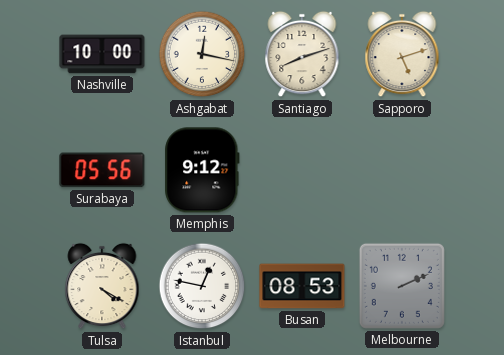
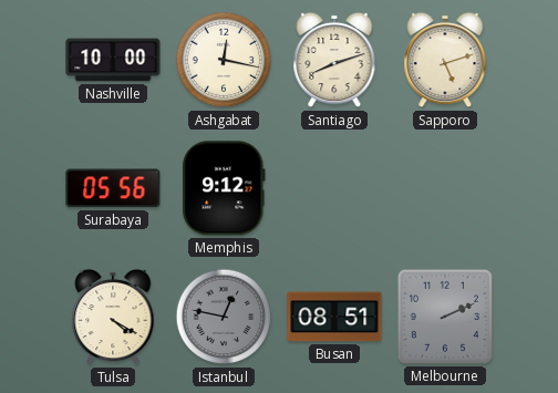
Istanbul dial: white -> grey (224, 317)
Busan: 08:53 -> 08:51 (334, 317)
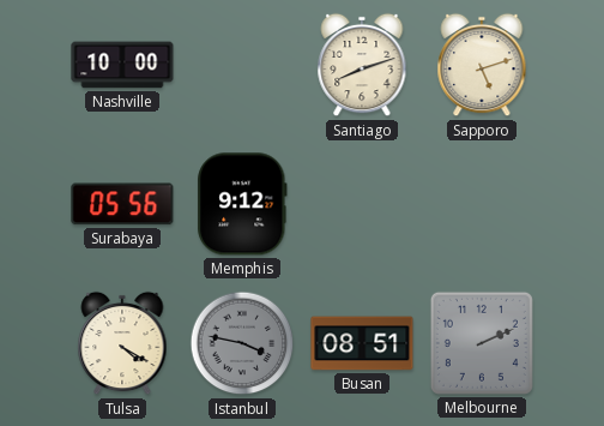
Ashgabat: 12:17 -> none (224, 60)
Istanbul: 12:47 -> 3:47 (242, 343)
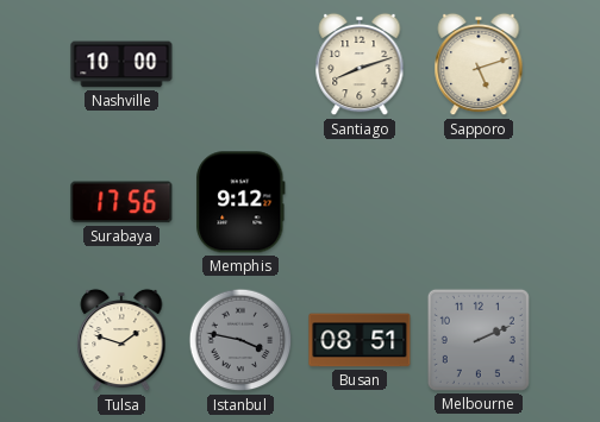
Surabaya: 05:56 -> 17:56 (121, 202)
Tulsa: 4:20 -> 1:48 (121, 340)
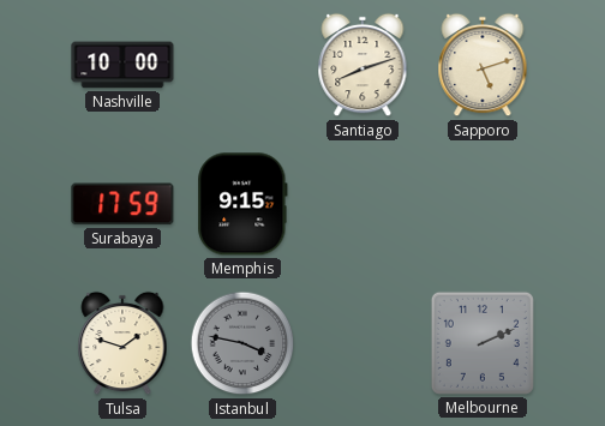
Surabaya: 17:56 -> 17:59 (122, 204)
Memphis: 9:12 -> 9:15 (242, 204)
Busan: 08:51 -> none (360, 340)
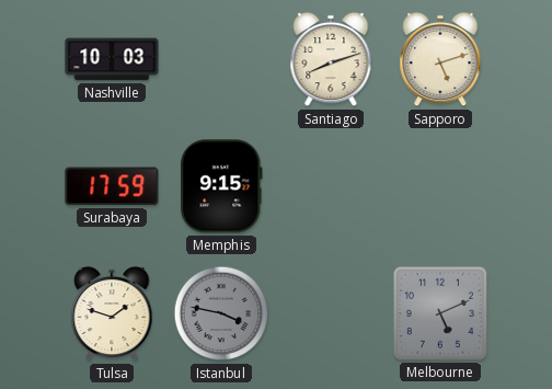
Nashville: 10:00 -> 10:03 (112, 59)
Melbourne: 2:11 -> 5:11 (440, 313)
